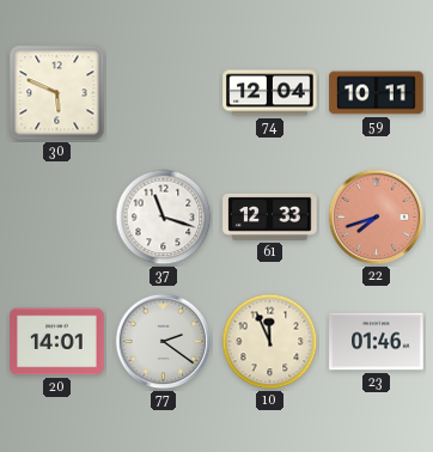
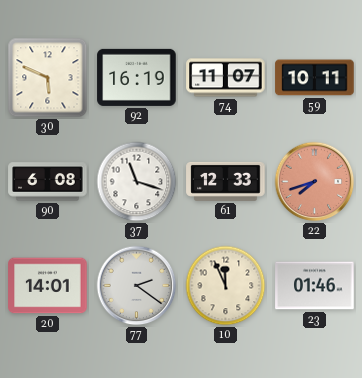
92: none -> 16:19 (137, 77)
74: 12:04 -> 11:07 (226, 78)
90: none -> 6:08 (48, 182)
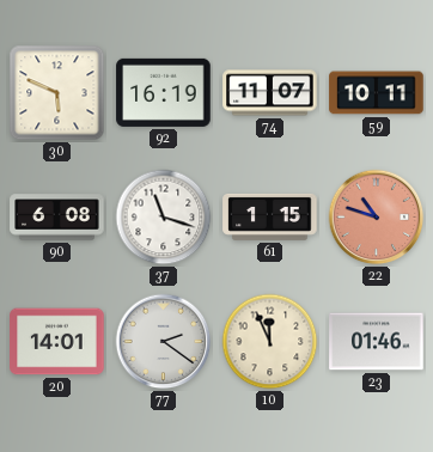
61: 12:33 -> 1:15 (270, 216)
22: 7:42 -> 10:48 (377, 218)
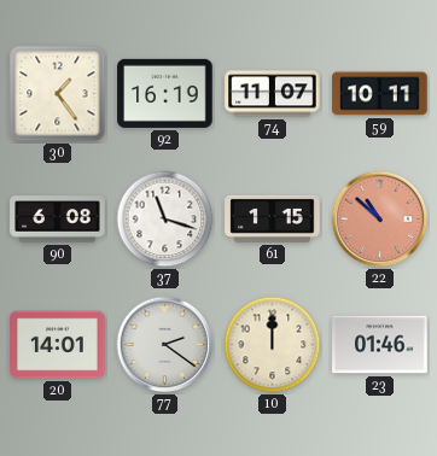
30: 5:49 -> 1:24 (58, 94)
22: 10:48 -> 10:52 (380, 220)
10: 11:56 -> 12:00 (273, 345)
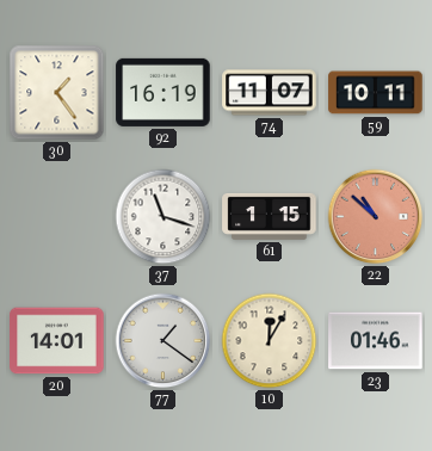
90: 6:08 -> none (58, 220)
77: 2:21 -> 1:21 (163, 341)
10: 12:00 -> 12:05 (270, 341)
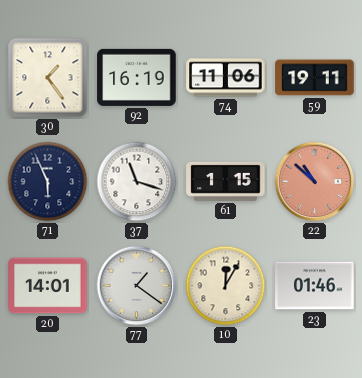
74: 11:07 -> 11:06 (226, 78)
59: 10:11 -> 19:11 (315, 78)
71: none -> 5:56 (48, 182)
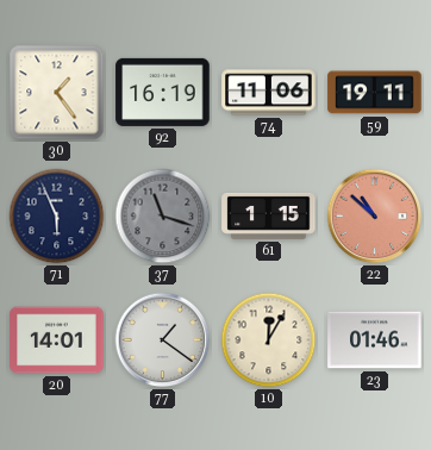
37 dial: white -> grey (163, 217)
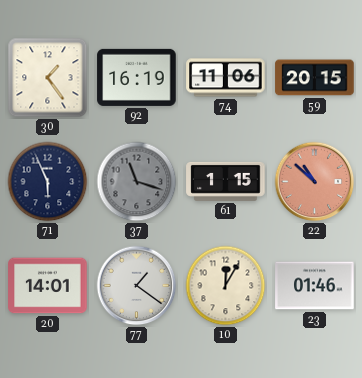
59: 19:11 -> 20:15 (315, 78)
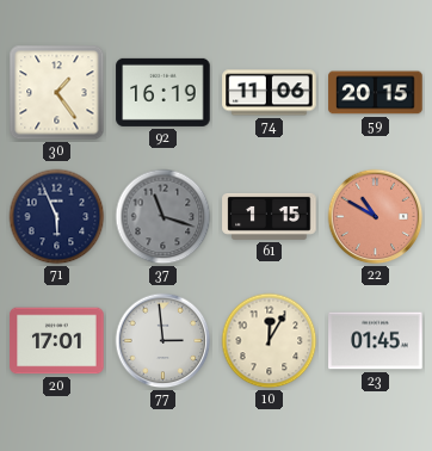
22: 10:52 -> 10:50 (376, 217)
20: 14:01 -> 17:01 (57, 341)
77: 1:21 -> 2:59 (163, 341)
23: 01:46 -> 01:45 (376, 341)
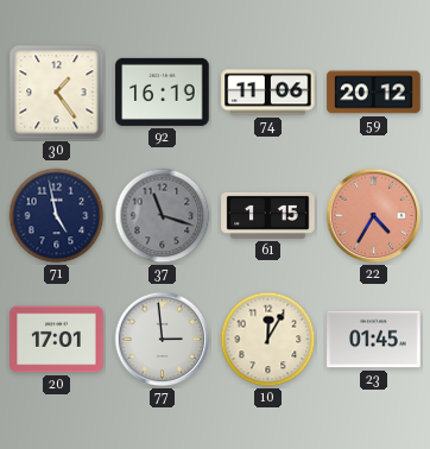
59: 20:15 -> 20:12 (374, 93)
71: 5:56 -> 4:58 (57, 216)
22: 10:50 -> 4:35 (374, 216)
